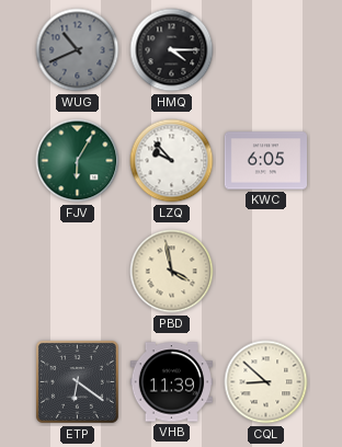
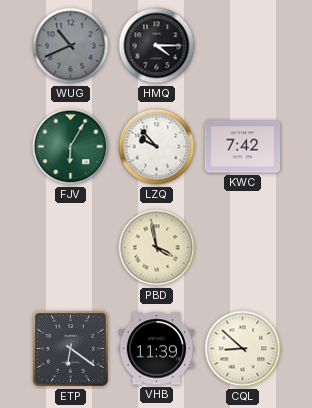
KWC: 6:05 -> 7:42 (242, 147)
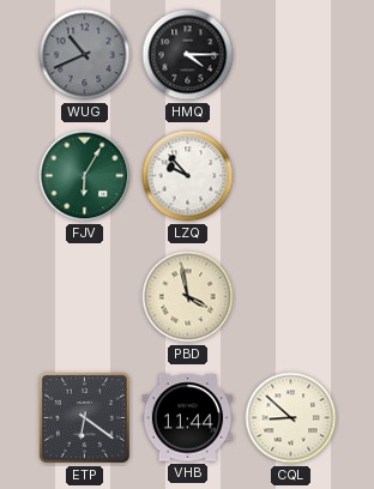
KWC: 7:42 -> none (242, 147)
VHB: 11:39 -> 11:44 (187, 418)
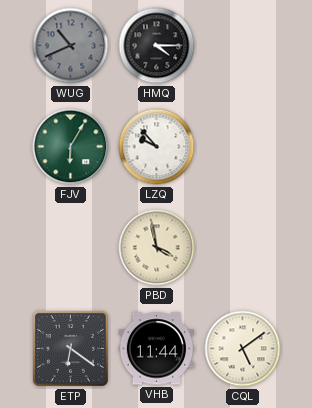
CQL: 8:52 -> 5:09 (243, 349)
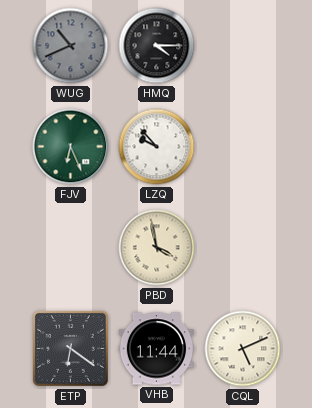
FJV: 6:05 -> 6:26 (71, 147)
CQL: 5:09 -> 5:11 (243, 349)
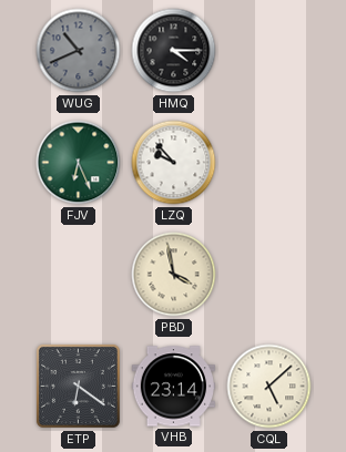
VHB: 11:44 -> 23:14 (173, 387)
CQL: 5:11 -> 5:08 (269, 387)
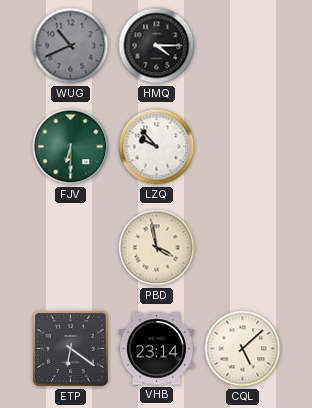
FJV: 6:26 -> 6:30 (71, 147)
